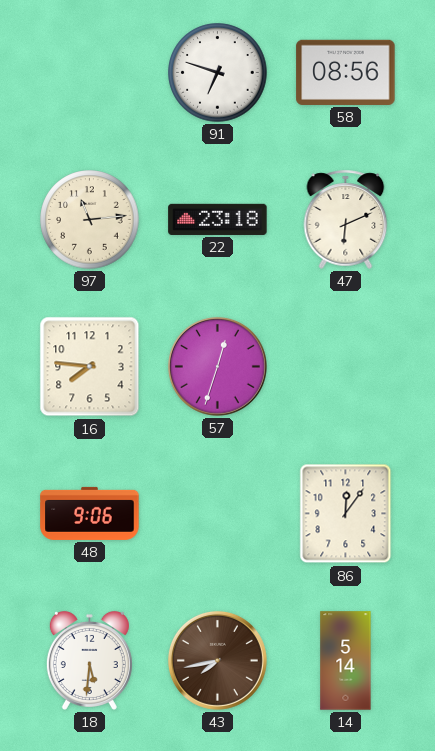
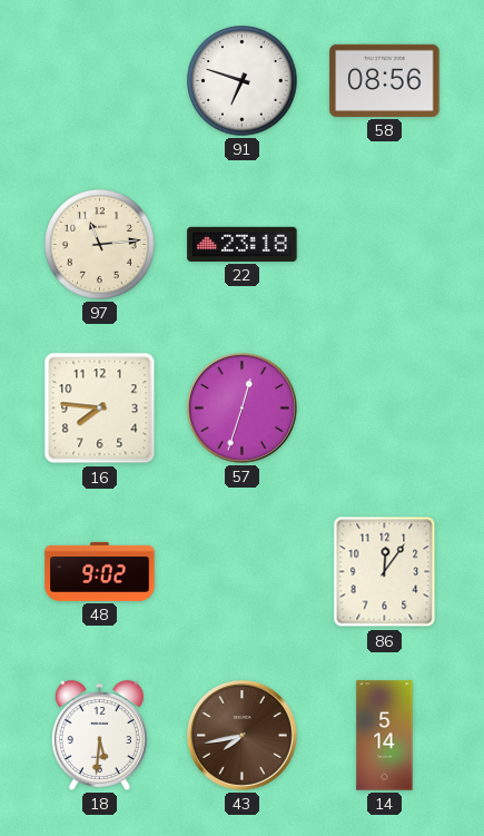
47: 6:11 -> none (346, 219)
48: 9:06 -> 9:02 (100, 571)
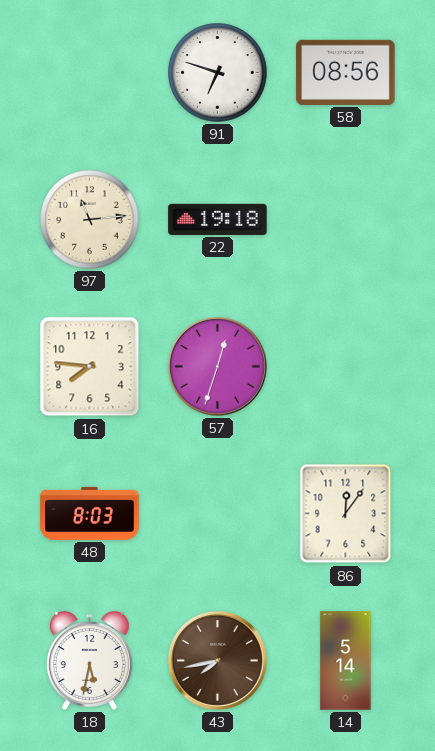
22: 23:18 -> 19:18 (218, 219)
48: 9:02 -> 8:03 (90, 513)
18: 5:31 -> 5:32 (89, 660)
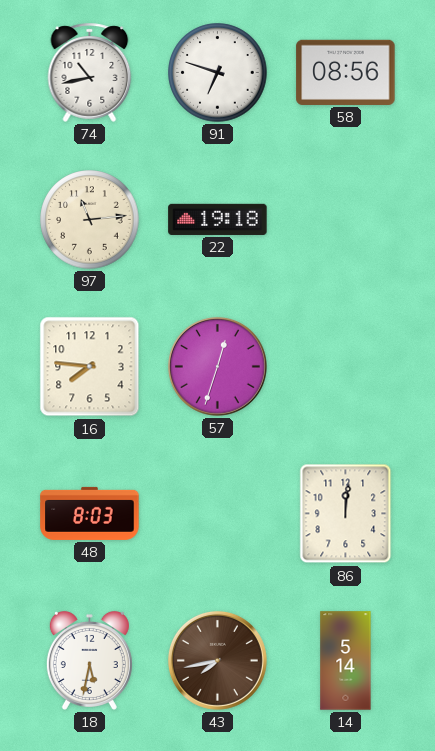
74: none -> 10:43 (90, 72)
86: 12:06 -> 12:01 (346, 514)
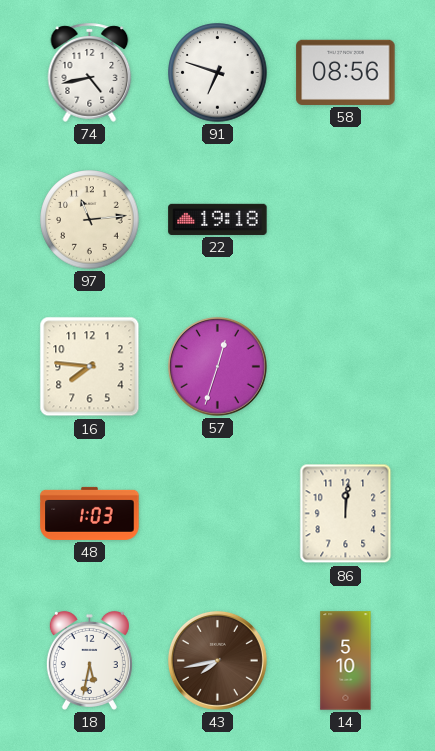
74: 10:43 -> 4:43 (90, 72)
48: 8:03 -> 1:03 (90, 513)
14: 5:14 -> 5:10 (346, 661)
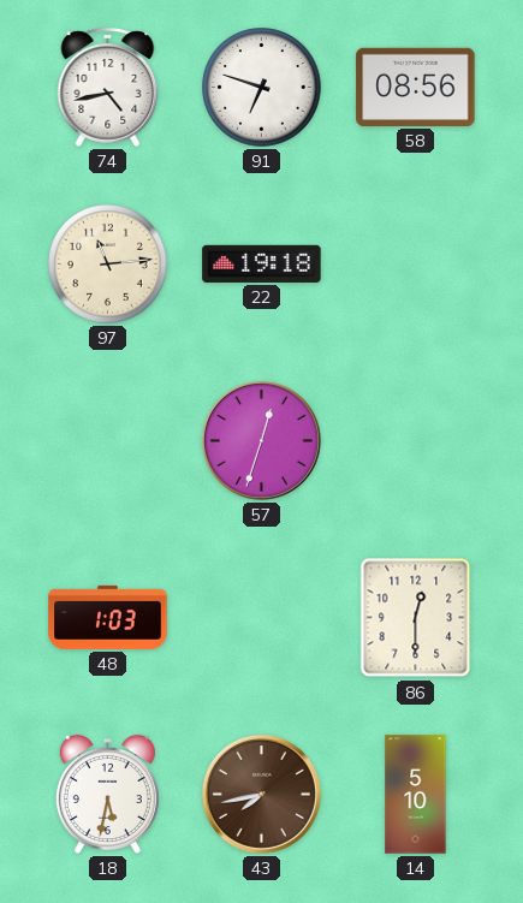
16: 7:46 -> none (90, 367)
86: 12:01 -> 12:30 (416, 618)
